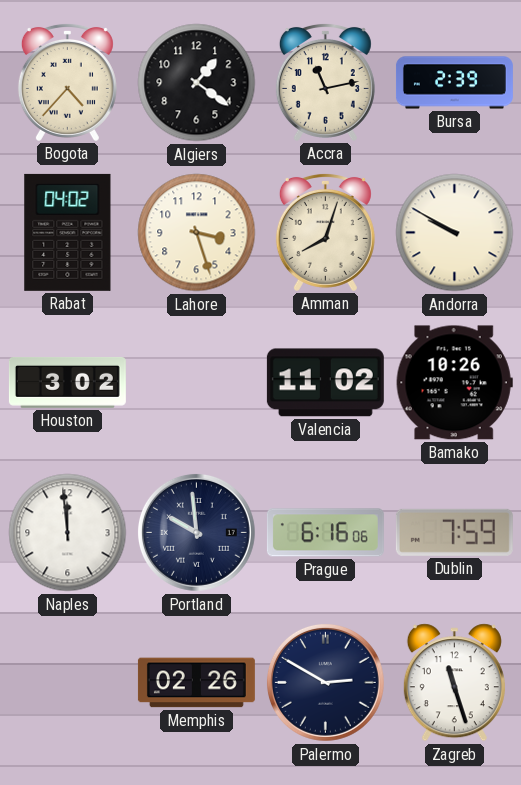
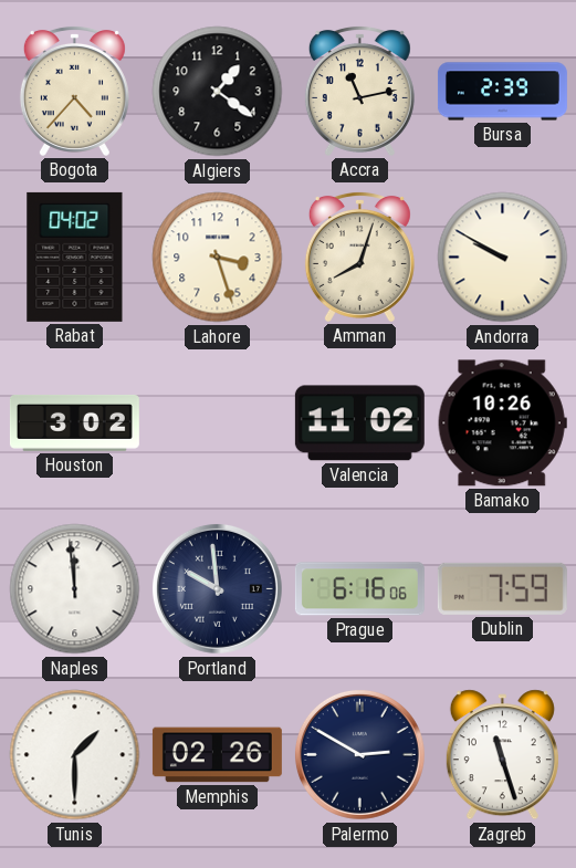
Tunis: none -> 1:30 (75, 755)
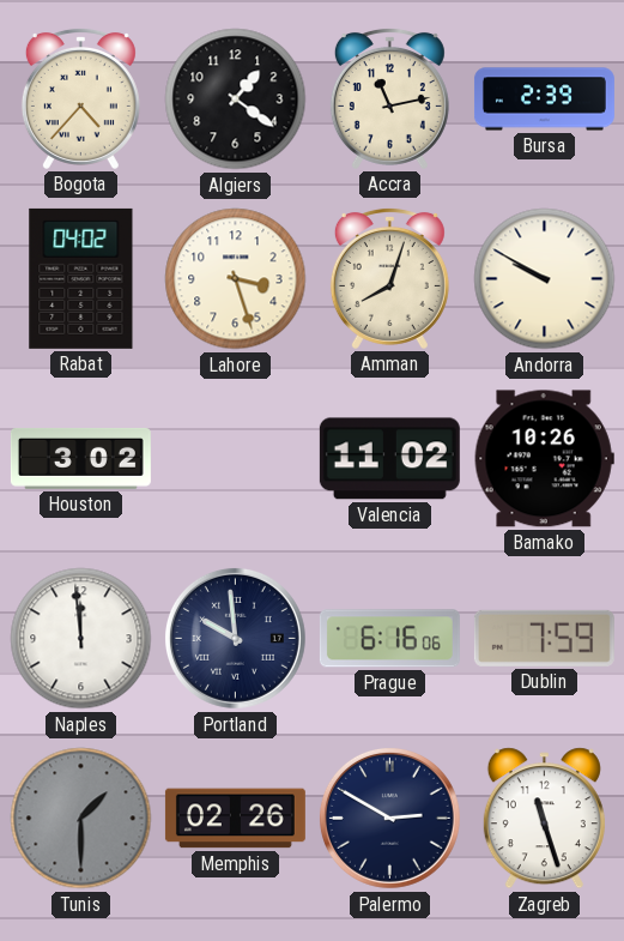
Tunis dial: white -> grey (81, 819)
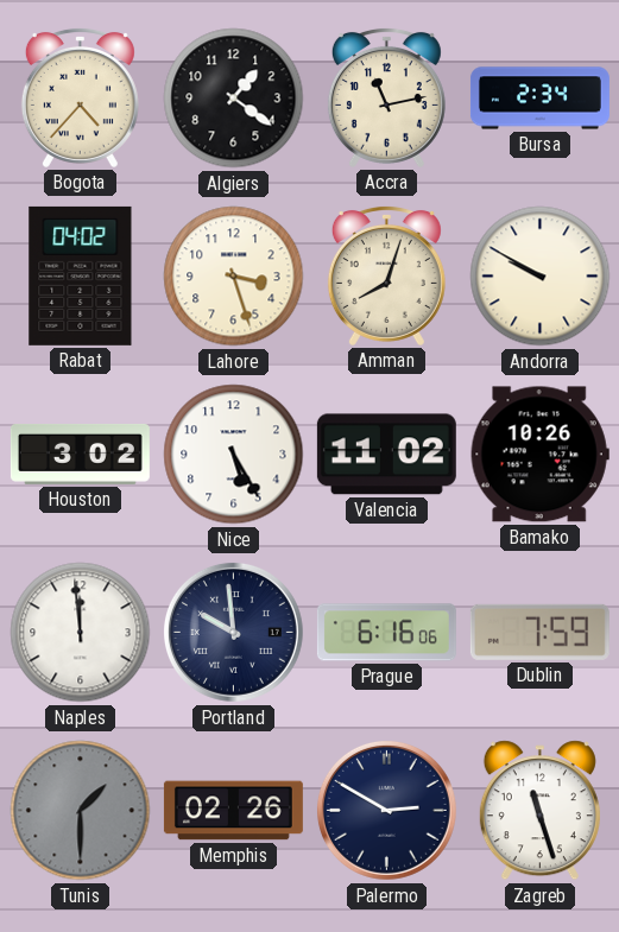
Bursa: 2:39 -> 2:34 (539, 99)
Nice: none -> 5:25 (234, 455)
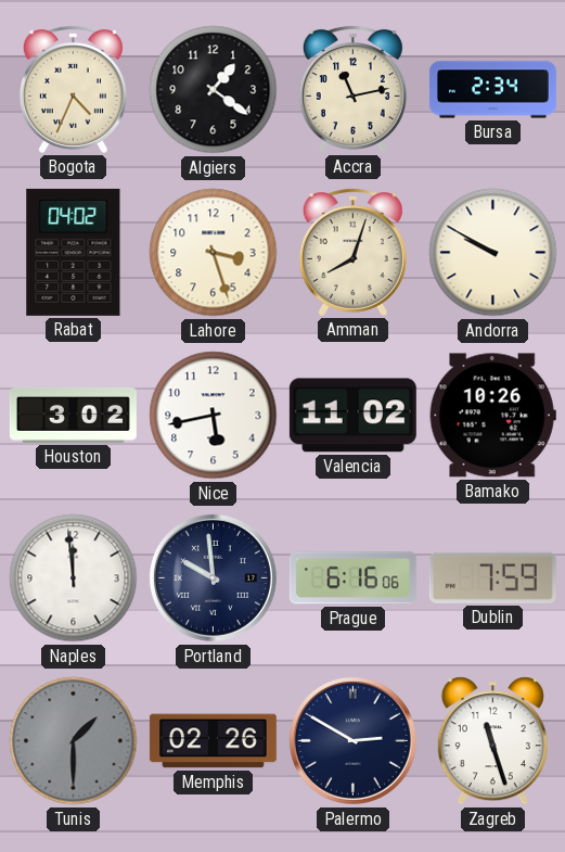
Bogota: 4:37 -> 4:34 (73, 89)
Nice: 5:25 -> 5:43 (214, 416)
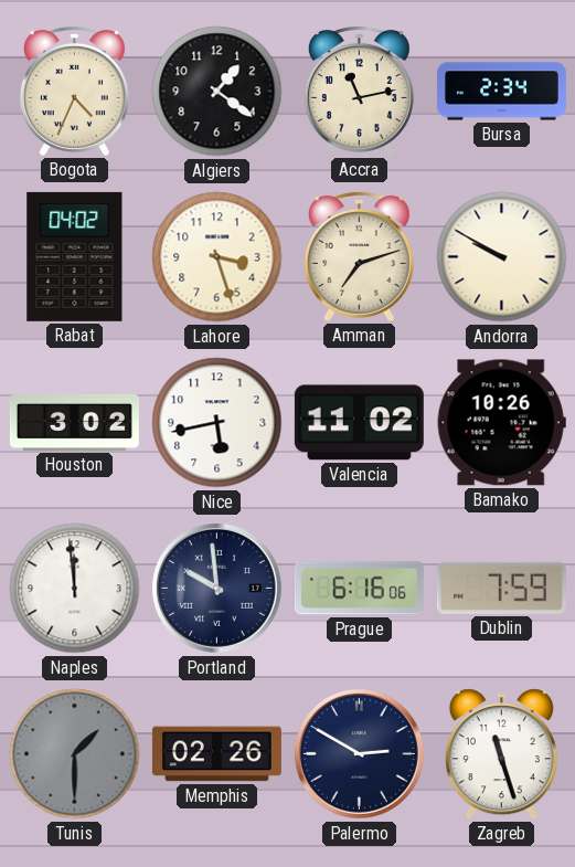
Amman: 8:03 -> 7:12 (359, 256)
